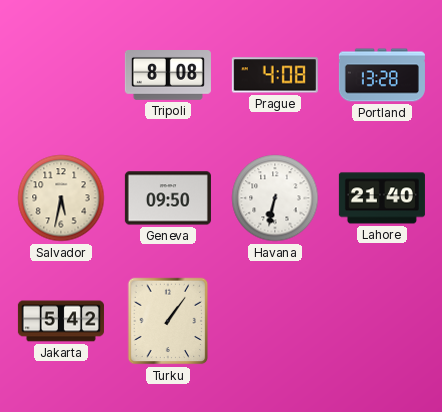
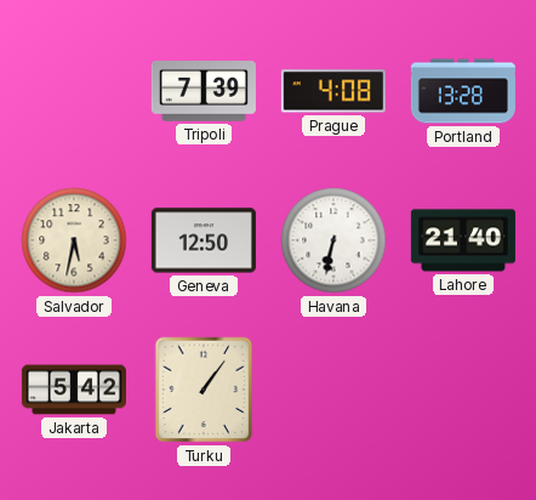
Tripoli: 8:08 -> 7:39 (204, 92)
Geneva: 09:50 -> 12:50 (204, 240)
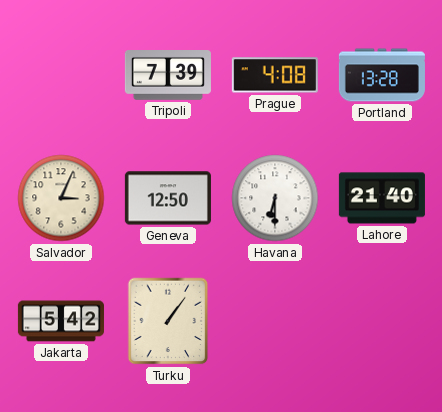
Salvador: 5:32 -> 3:04 (61, 198)
Havana: 6:32 -> 6:30 (275, 198)
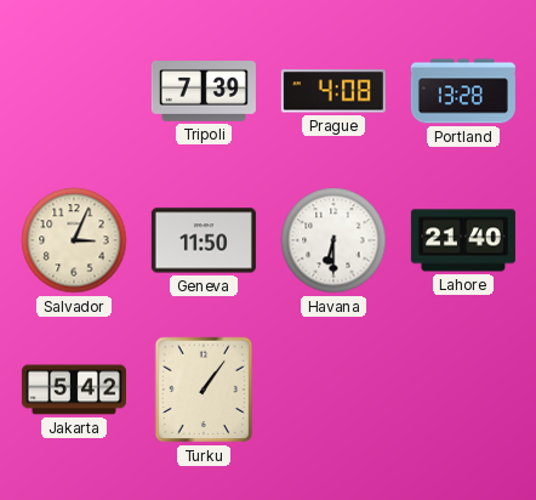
Geneva: 12:50 -> 11:50 (204, 240)
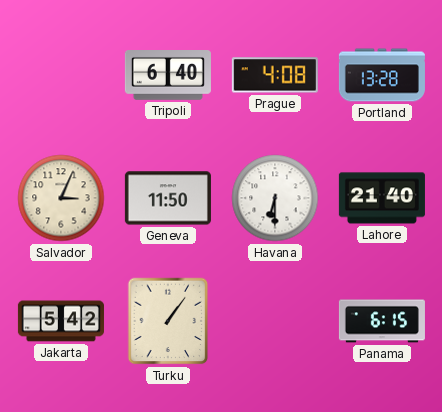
Tripoli: 7:39 -> 6:40 (168, 76)
Panama: none -> 6:15 (382, 321)
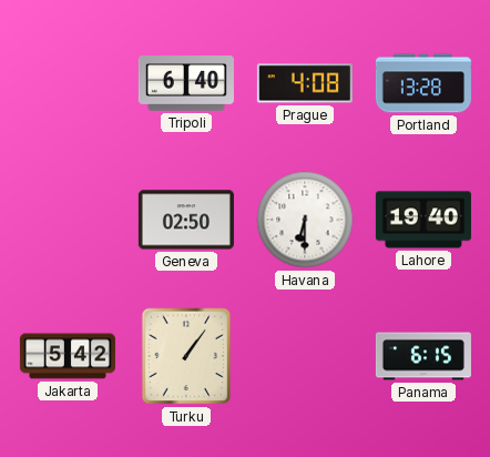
Salvador: 3:04 -> none (61, 198)
Geneva: 11:50 -> 02:50 (186, 220)
Lahore: 21:40 -> 19:40 (423, 220)
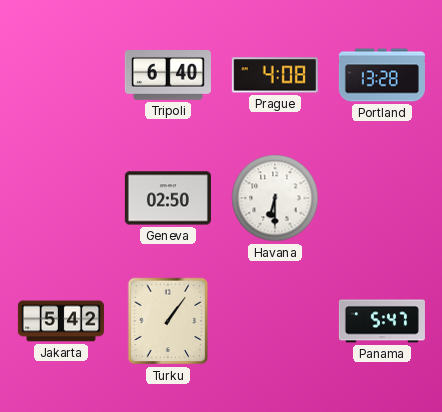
Lahore: 19:40 -> none (423, 220)
Panama: 6:15 -> 5:47 (382, 321)
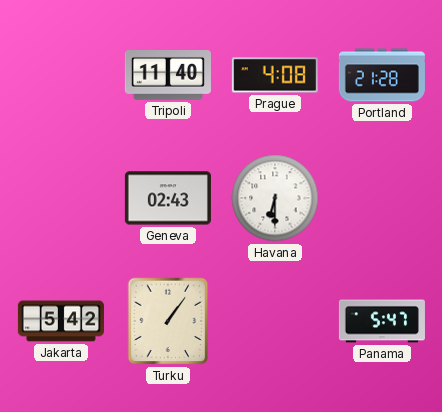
Tripoli: 6:40 -> 11:40 (168, 76)
Portland: 13:28 -> 21:28 (382, 75)
Geneva: 02:50 -> 02:43 (168, 198)
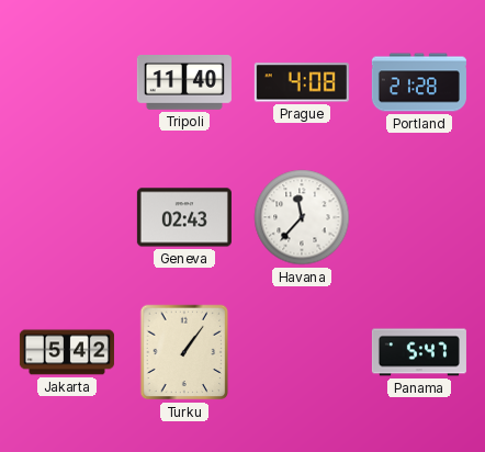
Havana: 6:30 -> 11:37 (302, 217)
